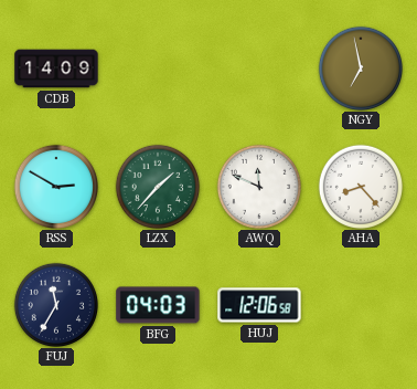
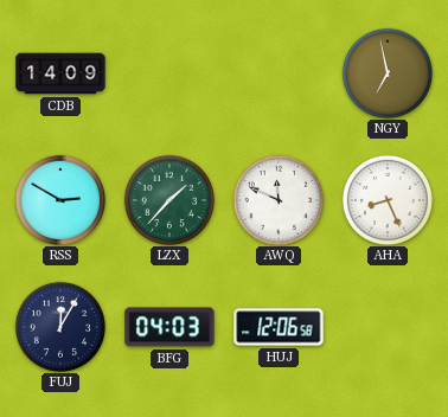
AHA: 8:23 -> 8:26 (386, 199)
FUJ: 11:35 -> 12:05 (59, 326)
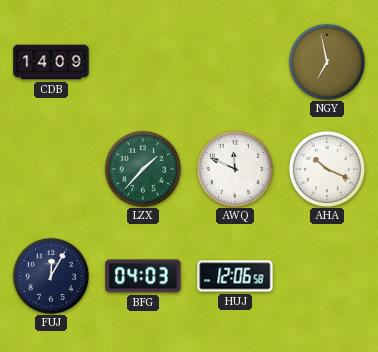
RSS: 2:50 -> none (59, 199)
AHA: 8:26 -> 10:19 (326, 168)
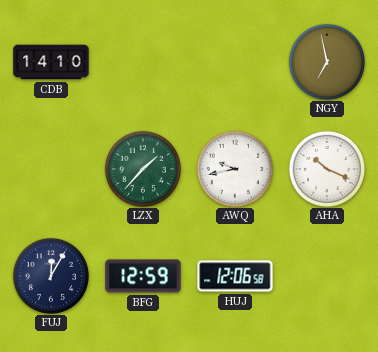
CDB: 14:09 -> 14:10 (51, 62)
AWQ: 11:49 -> 9:43 (234, 168)
BFG: 04:03 -> 12:59 (143, 276)
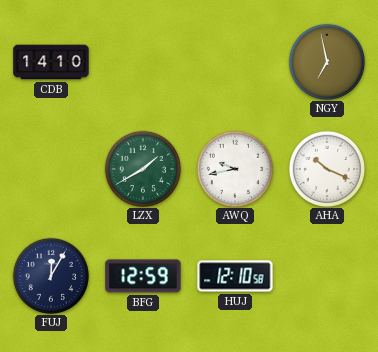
LZX: 1:37 -> 1:40 (142, 168)
HUJ: 12:06 -> 12:10 (235, 276)
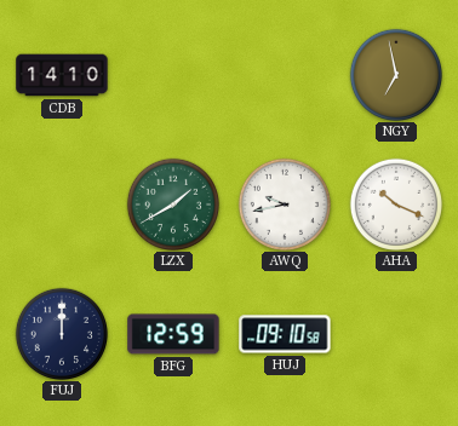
FUJ: 12:05 -> 12:00 (61, 333)
HUJ: 12:10 -> 09:10 (285, 334)
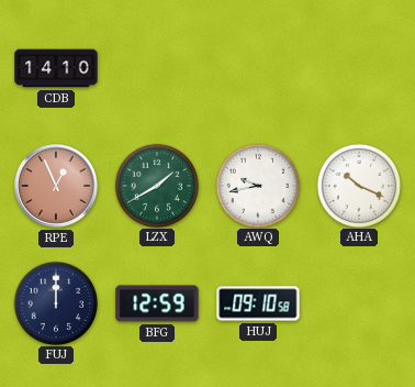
NGY: 6:58 -> none (395, 74)
RPE: none -> 12:56 (57, 187)
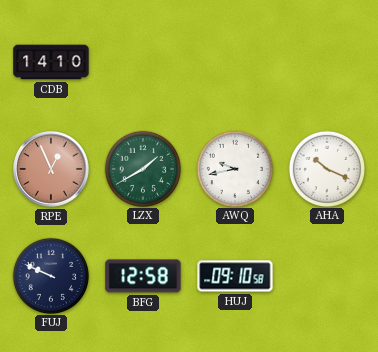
FUJ: 12:00 -> 9:49 (50, 275)
BFG: 12:59 -> 12:58 (143, 276)
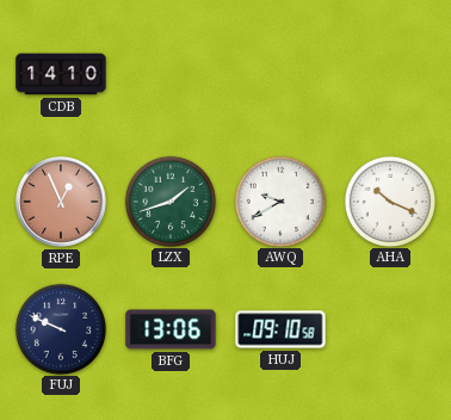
LZX: 1:40 -> 1:42 (169, 200)
AWQ: 9:43 -> 9:40 (279, 200)
BFG: 12:58 -> 13:06 (171, 329)
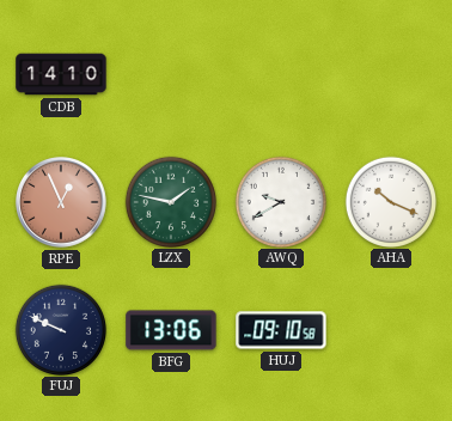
LZX: 1:42 -> 1:47 (170, 201)
